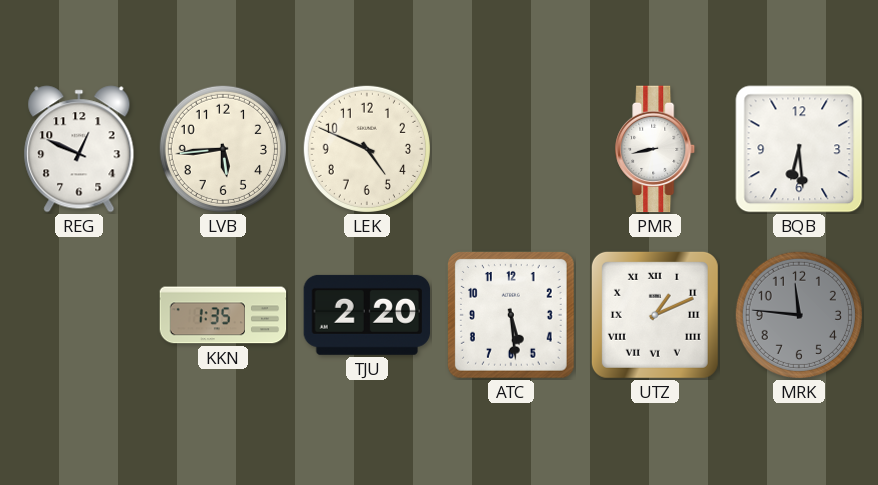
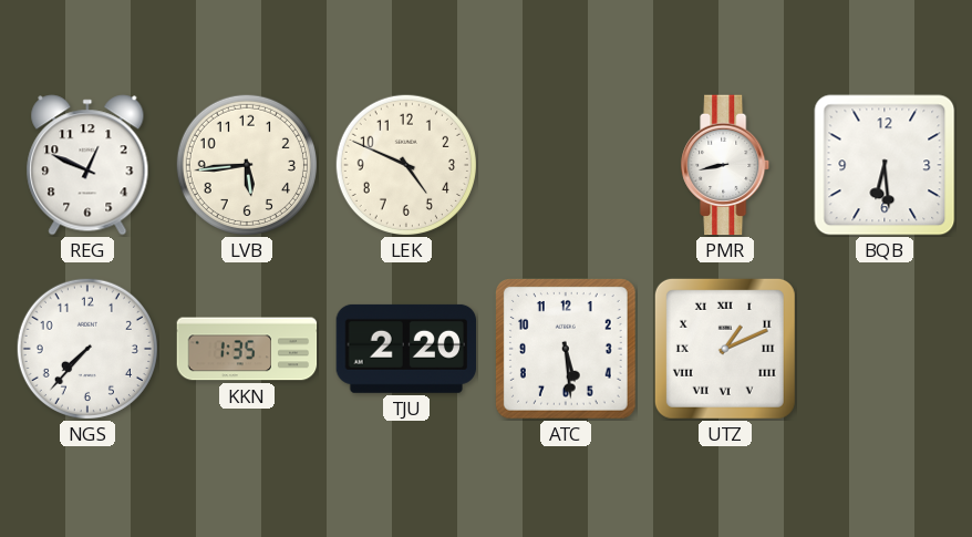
NGS: none -> 7:37 (87, 349)
MRK: 11:46 -> none (799, 315)
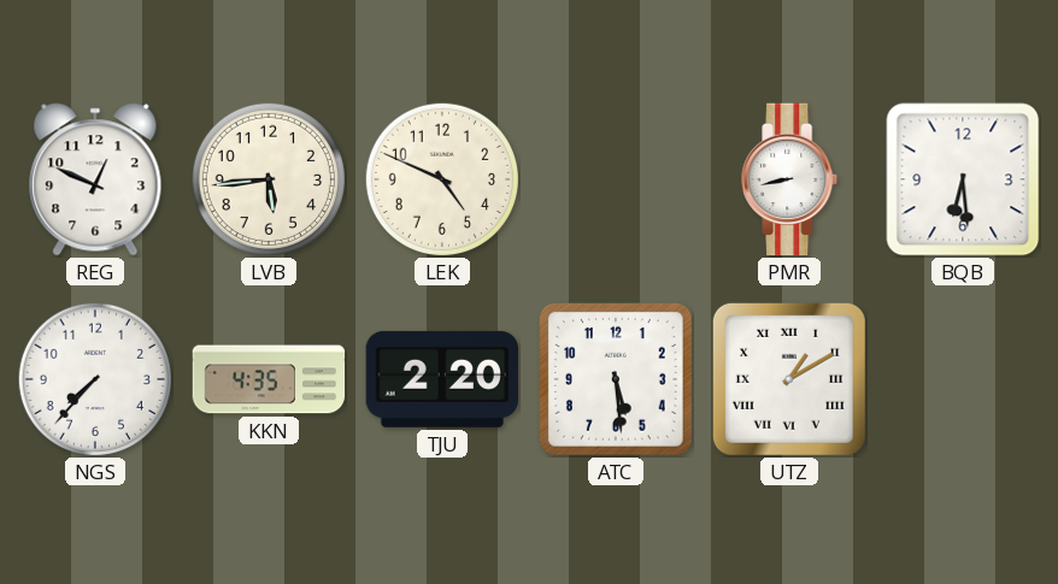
KKN: 1:35 -> 4:35 (269, 379)
UTZ: 1:11 -> 1:10 (789, 379)
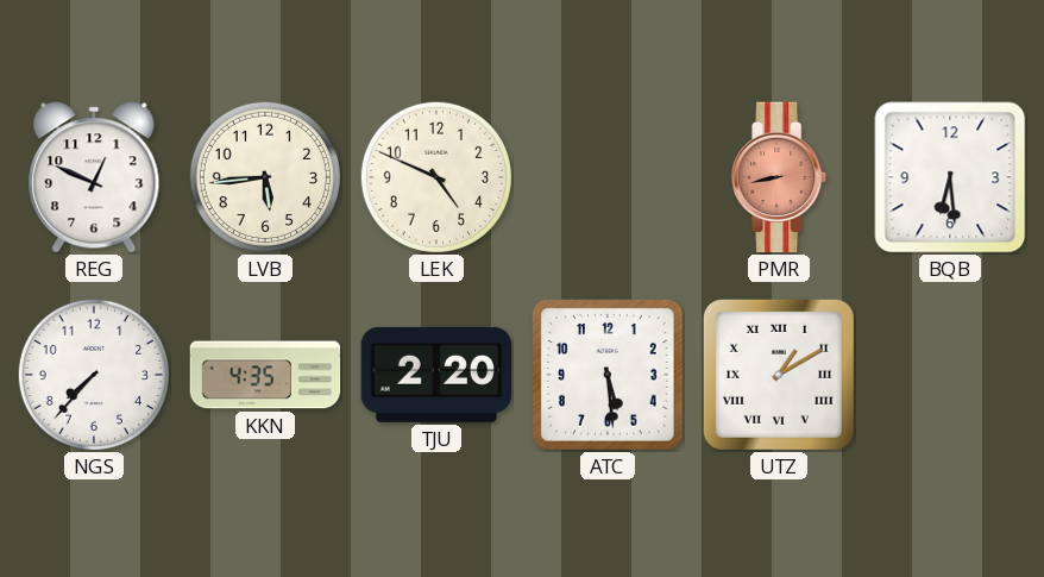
PMR dial: white -> salmon (780, 177)
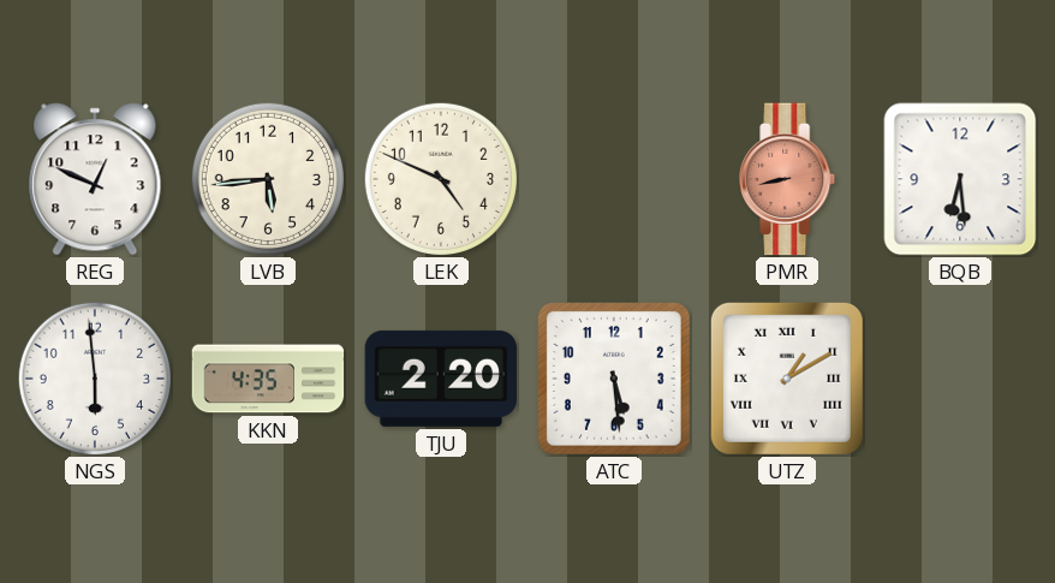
NGS: 7:37 -> 5:59 (95, 379)
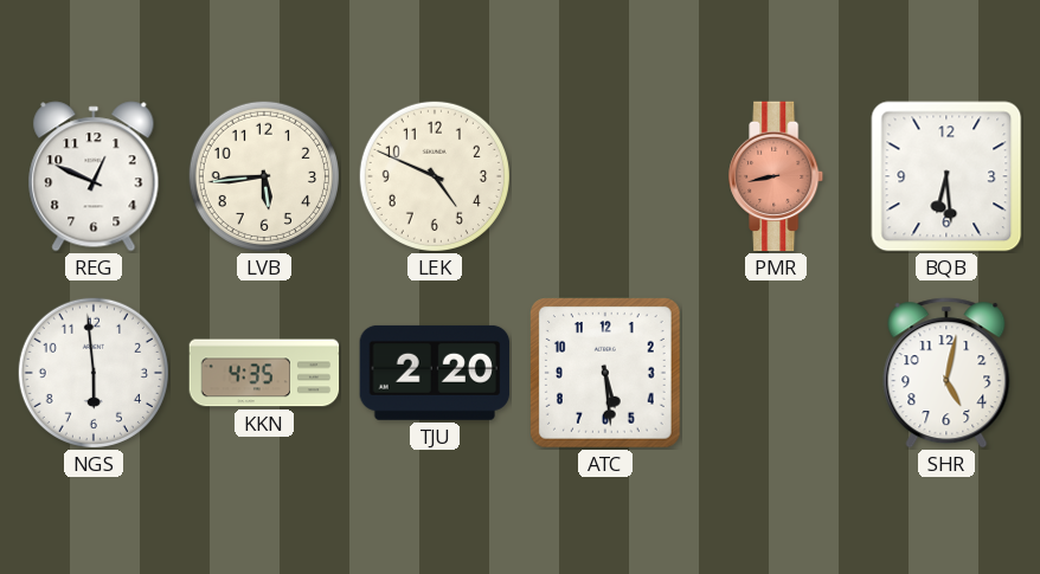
UTZ: 1:10 -> none (787, 379)
SHR: none -> 5:02 (946, 373)
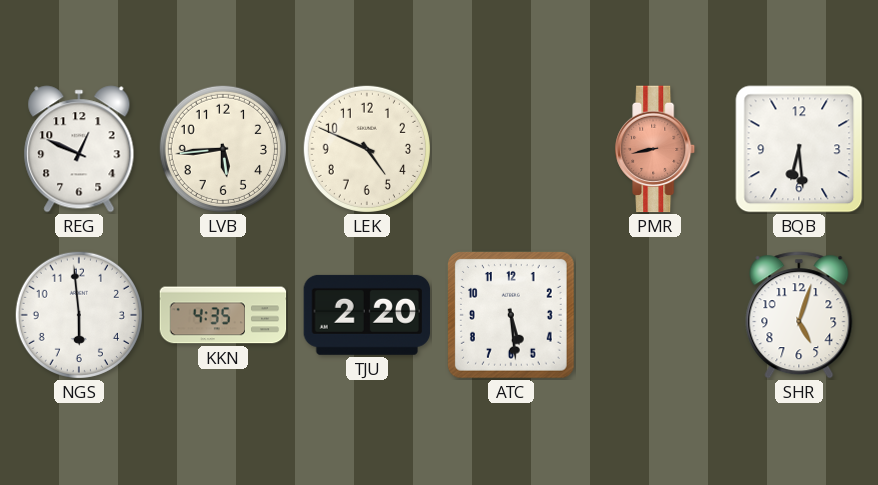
SHR: 5:02 -> 5:03 (799, 315)
